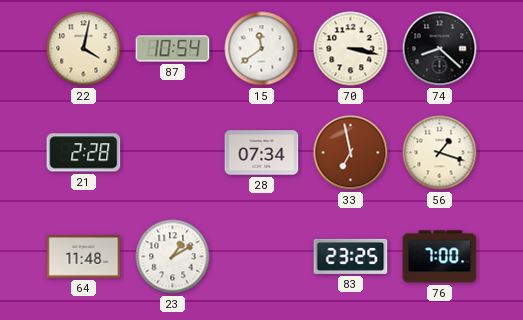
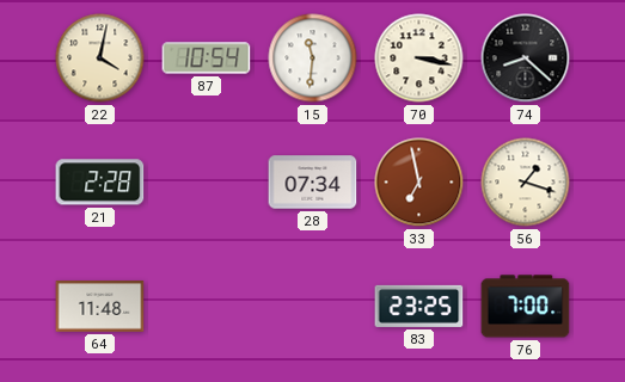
15: 11:39 -> 11:31 (313, 58)
23: 1:10 -> none (173, 257)
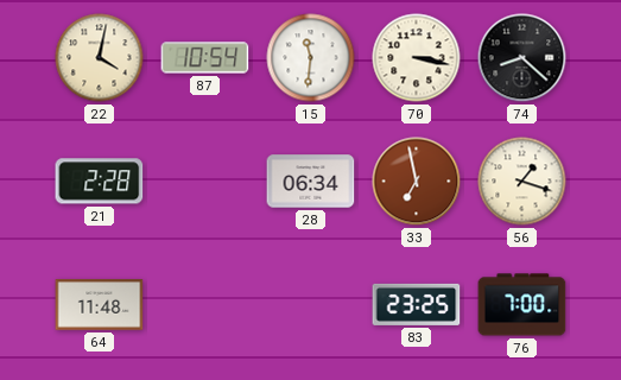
28: 07:34 -> 06:34 (311, 182)
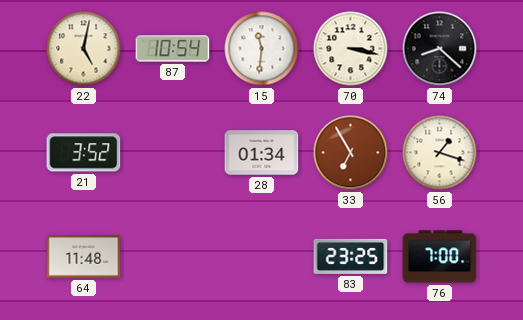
22: 4:02 -> 5:02 (84, 49)
21: 2:28 -> 3:52 (84, 153)
28: 06:34 -> 01:34 (262, 153)
33: 6:58 -> 6:55 (351, 153)
